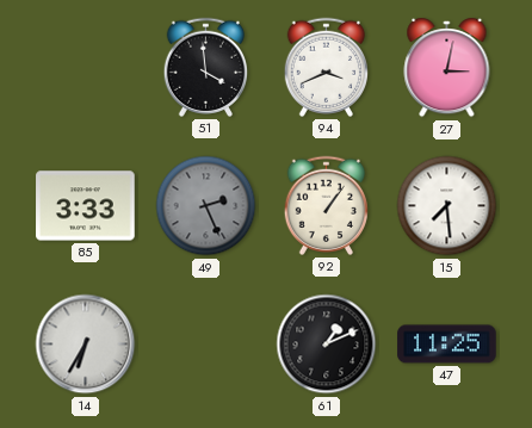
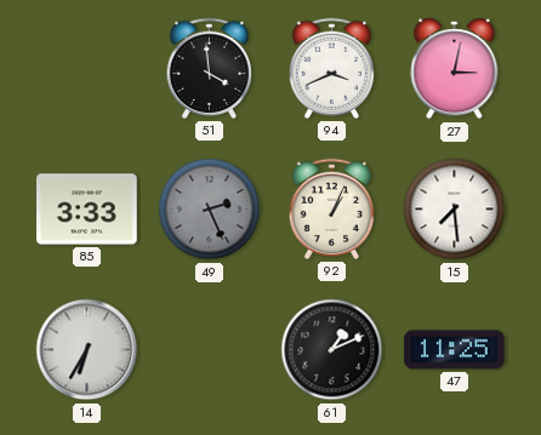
92: 1:06 -> 1:04 (332, 208)
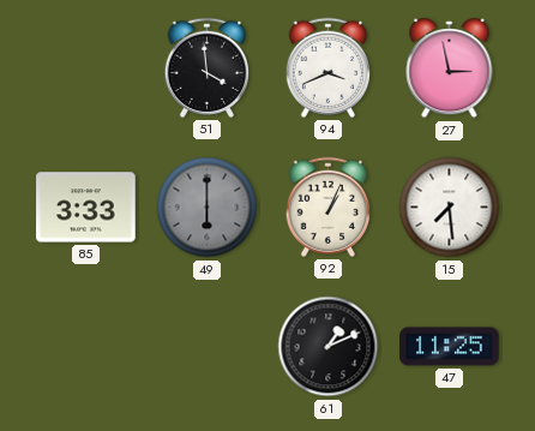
27: 3:02 -> 2:58 (450, 70)
49: 2:26 -> 6:00 (208, 208)
14: 6:35 -> none (87, 350)
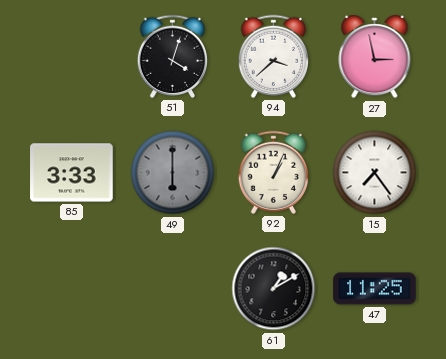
51: 3:59 -> 4:03 (173, 56)
94: 3:41 -> 3:38 (274, 56)
15: 7:29 -> 7:24 (375, 173)
61: 1:11 -> 1:10 (274, 289)
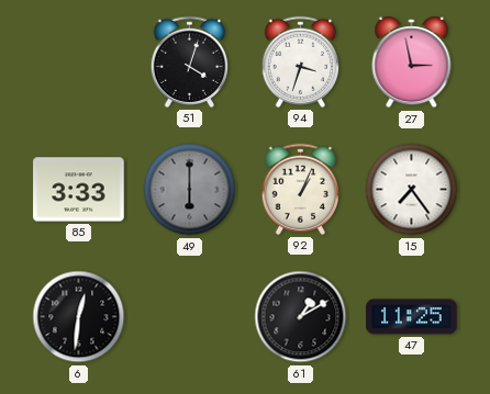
94: 3:38 -> 3:33 (301, 61)
6: none -> 12:31 (79, 317)
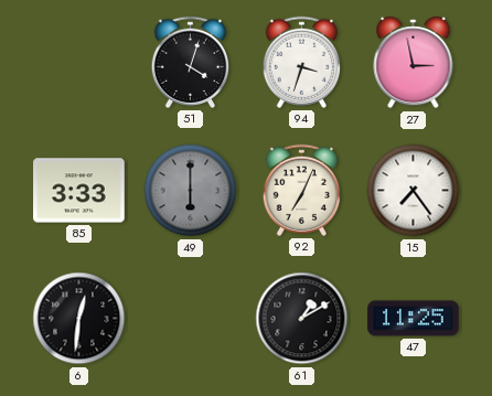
92: 1:04 -> 7:04 (302, 190)
